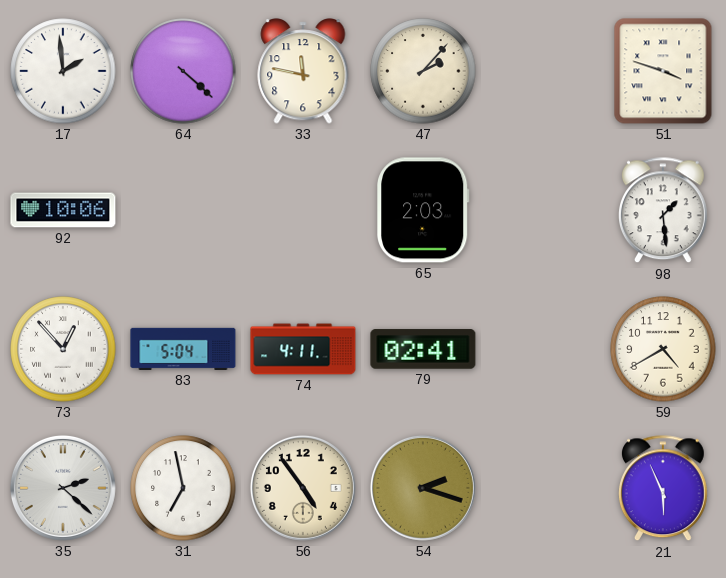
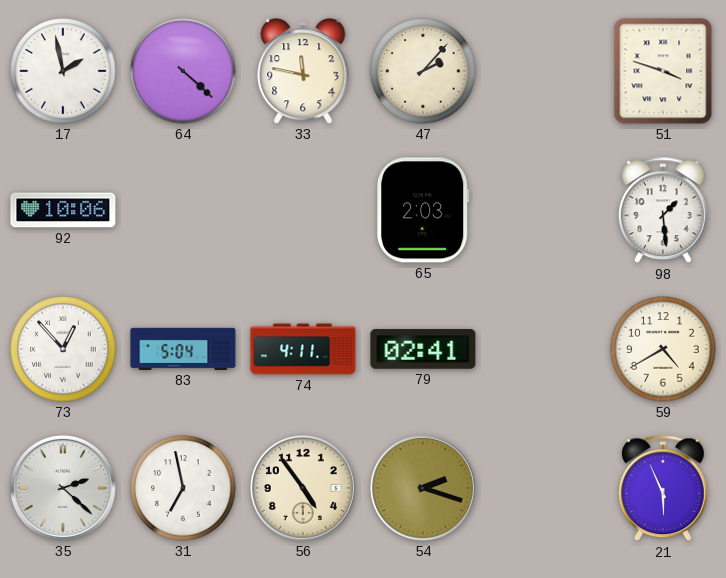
17: 1:59 -> 1:58 (63, 71)
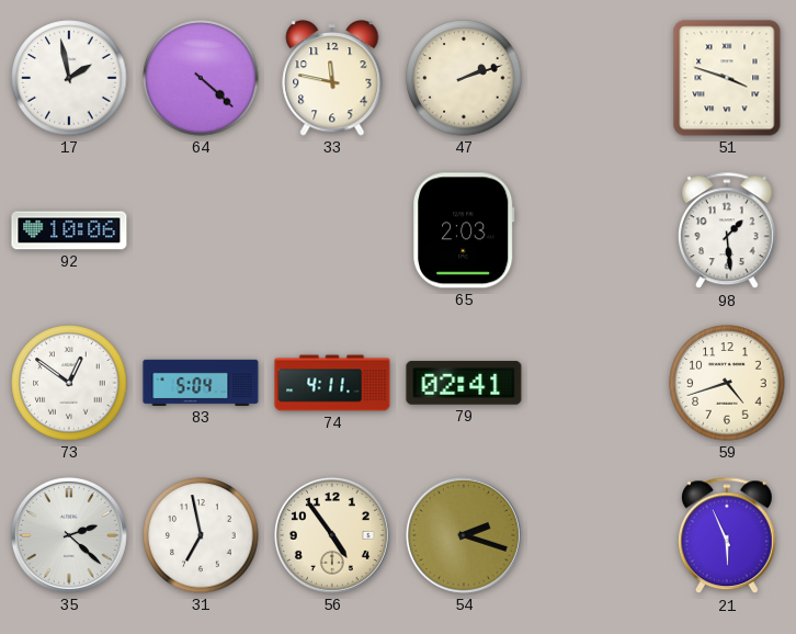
47: 2:07 -> 2:12 (464, 78)
73: 12:53 -> 12:51 (69, 383)
59: 4:40 -> 4:42 (727, 383)
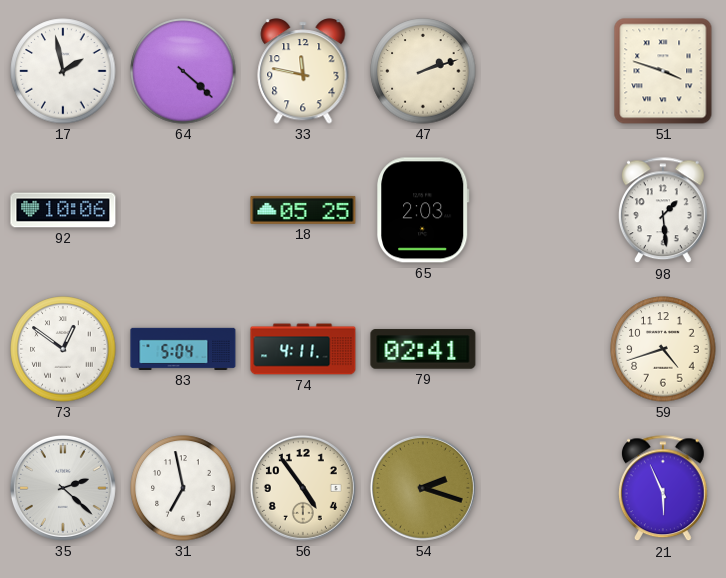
18: none -> 05:25 (303, 210)
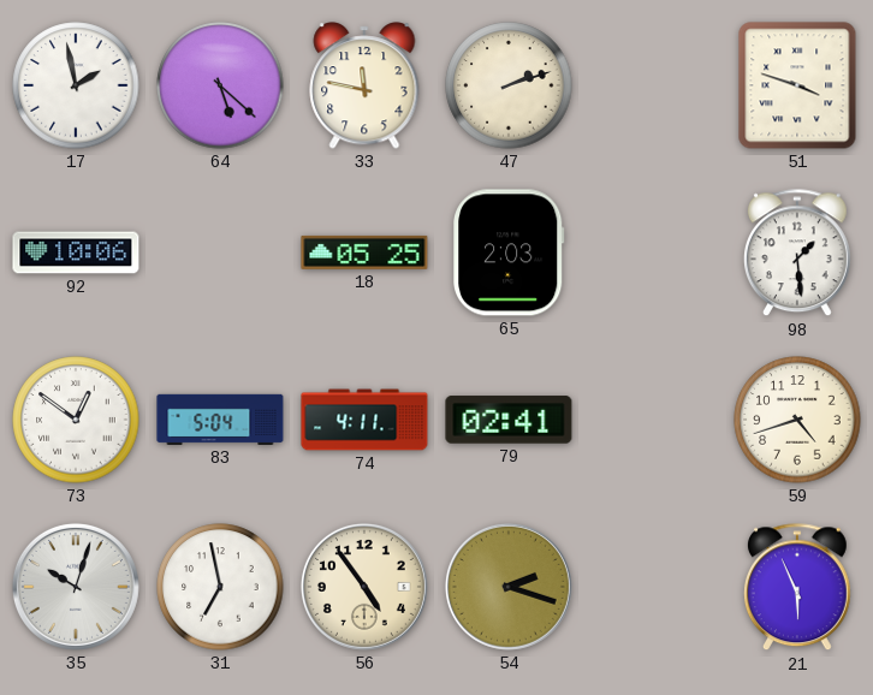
64: 4:22 -> 5:22 (220, 85)
35: 2:22 -> 10:03 (76, 587)
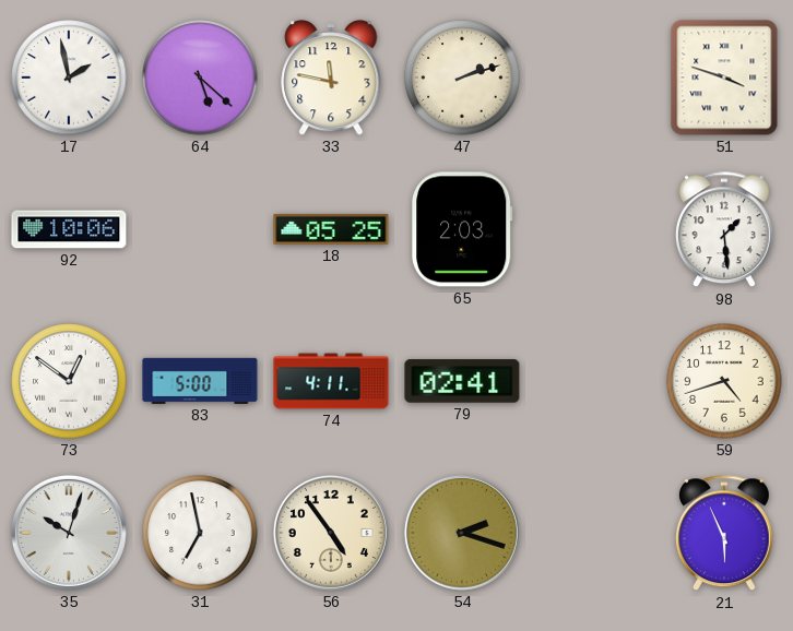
83: 5:04 -> 5:00 (200, 381)
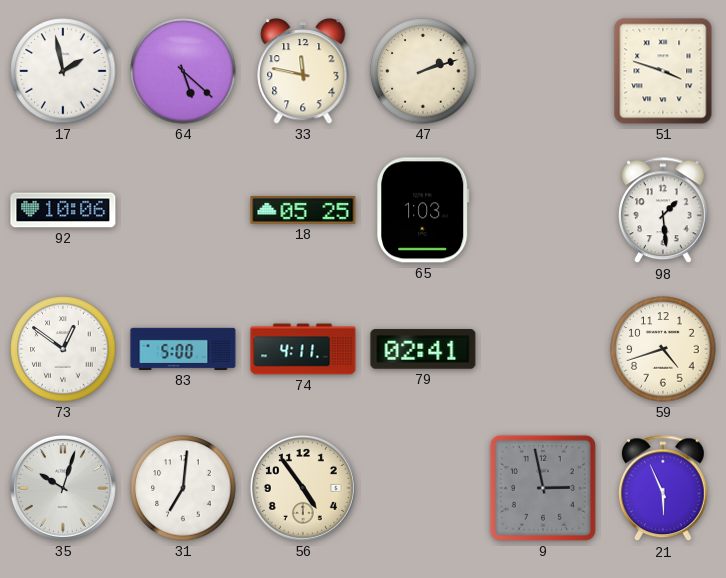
65: 2:03 -> 1:03 (424, 210)
31: 6:58 -> 7:01 (183, 488)
54: 2:18 -> none (462, 533)
9: none -> 2:58 (543, 488)
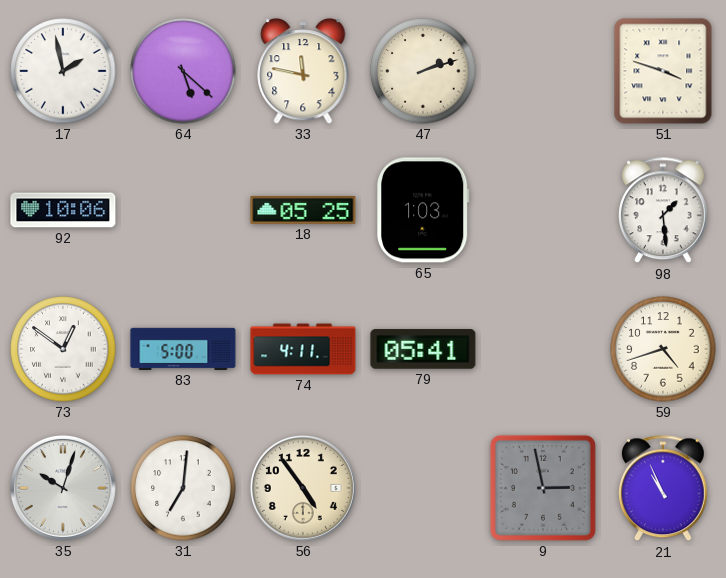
79: 02:41 -> 05:41 (423, 349)
21: 5:56 -> 10:56 (663, 489)
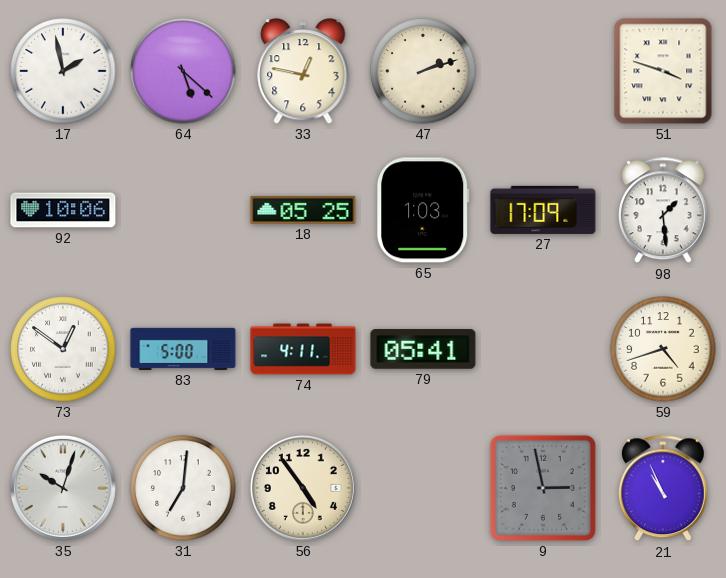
33: 11:47 -> 12:47 (303, 71)
27: none -> 17:09 (543, 210)
